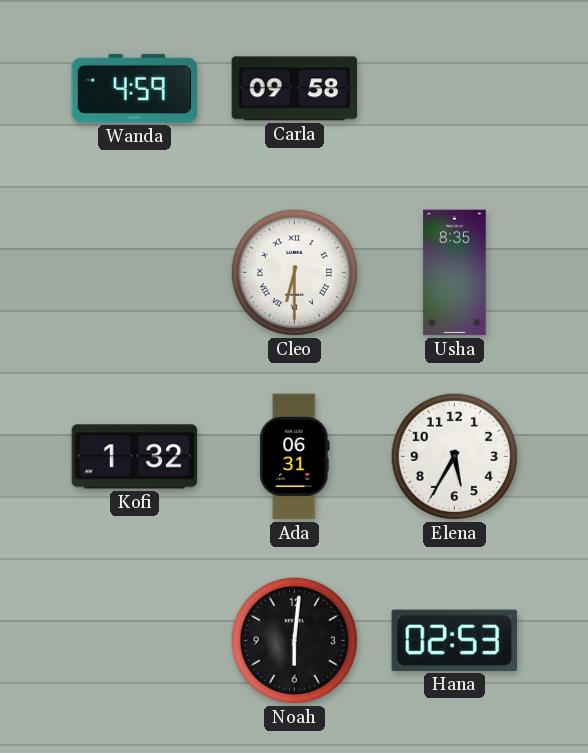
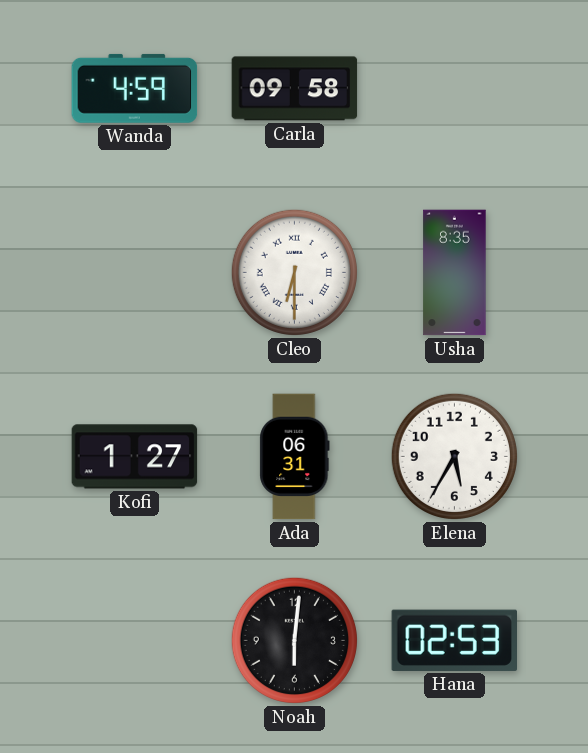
Kofi: 1:32 -> 1:27 (135, 457)
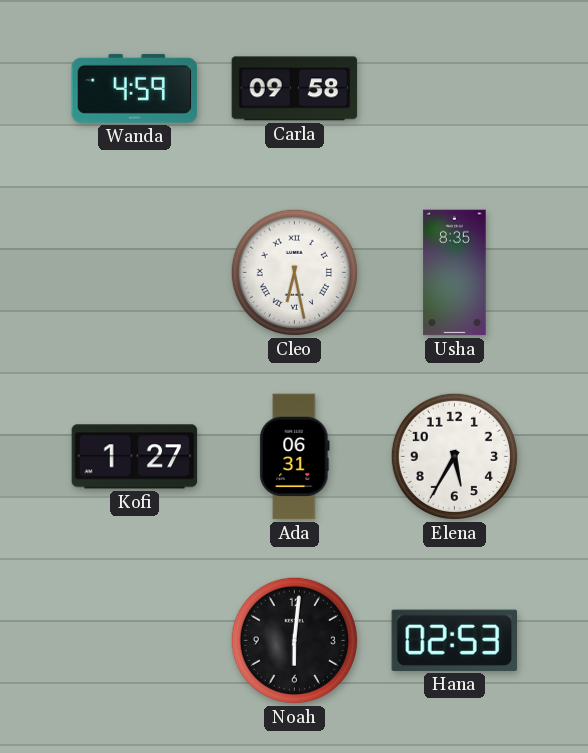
Cleo: 6:30 -> 6:28 (294, 272)
